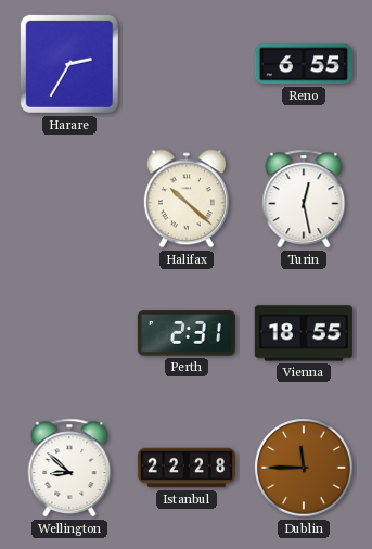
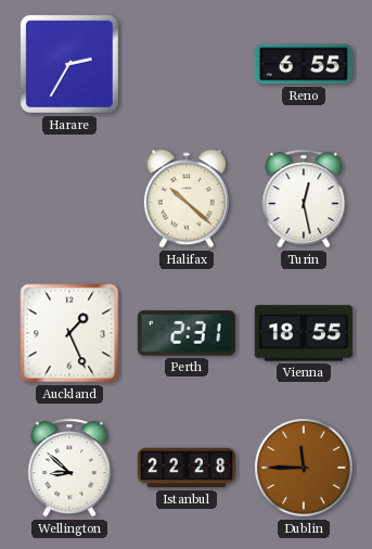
Auckland: none -> 1:26 (69, 333)
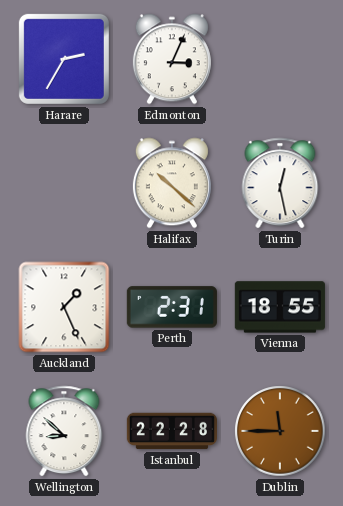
Edmonton: none -> 3:04 (172, 59)
Reno: 6:55 -> none (304, 64)
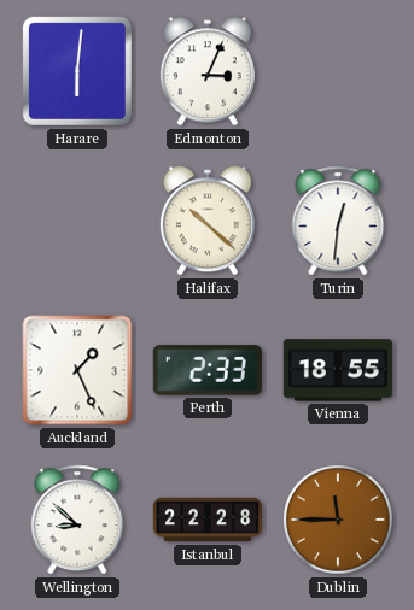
Harare: 2:35 -> 6:01 (77, 71)
Turin: 12:28 -> 12:31 (338, 221)
Perth: 2:31 -> 2:33 (208, 370)
